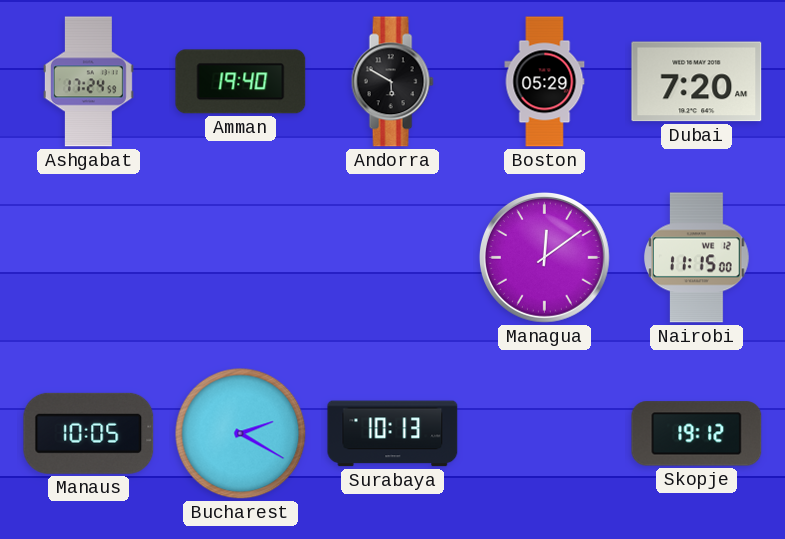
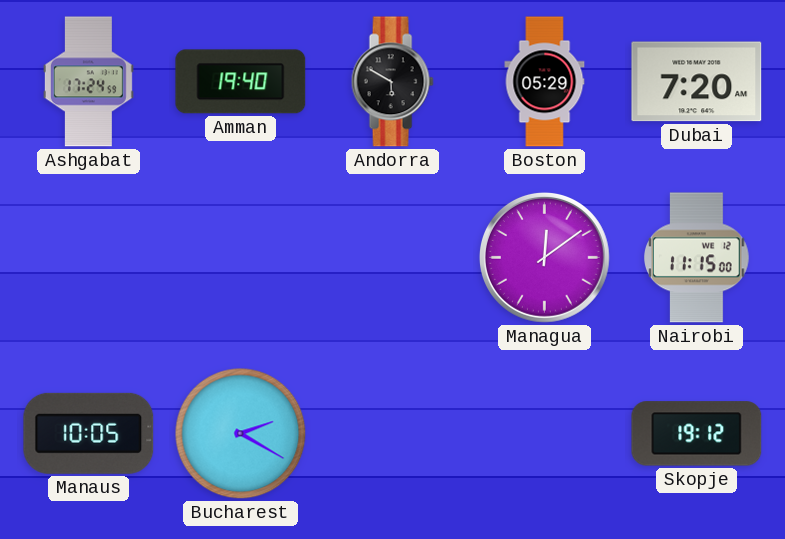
Surabaya: 10:13 -> none (393, 434)
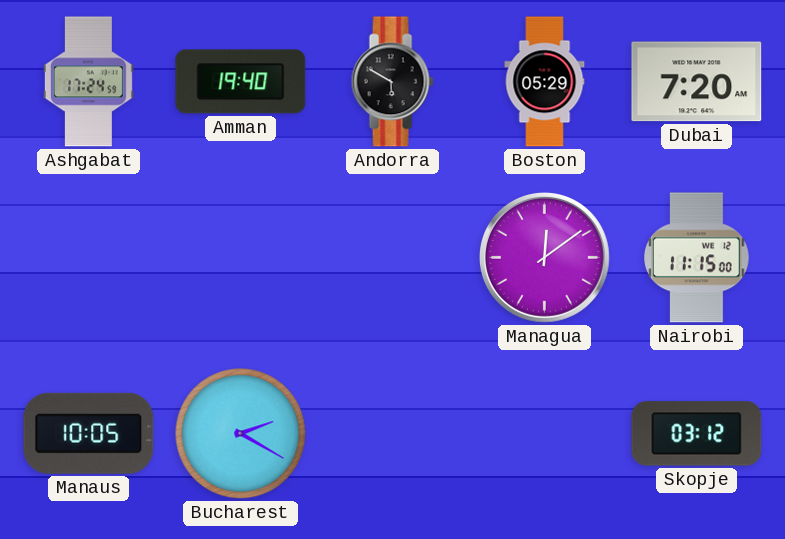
Skopje: 19:12 -> 03:12 (697, 434)
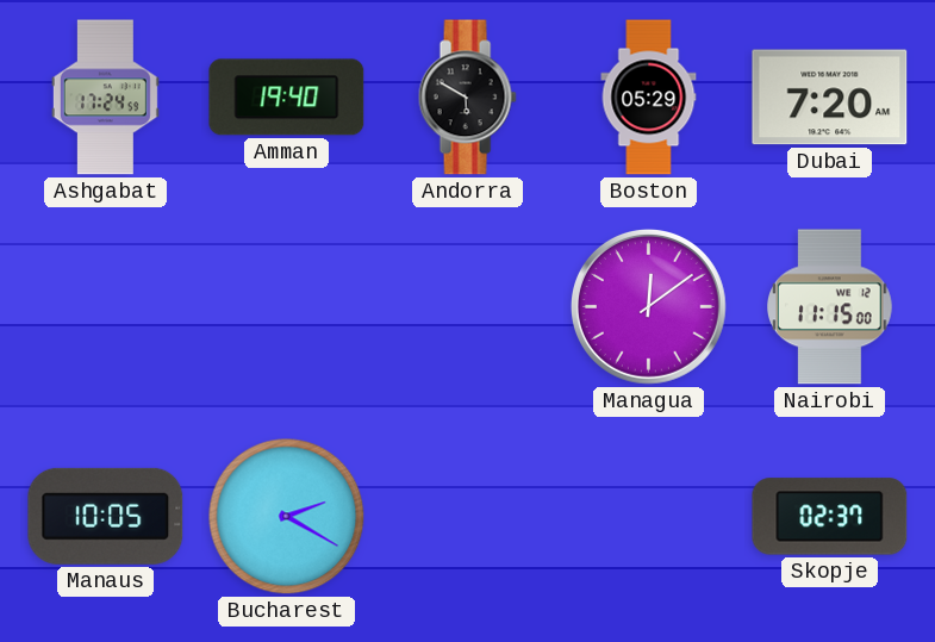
Skopje: 03:12 -> 02:37 (830, 517)
